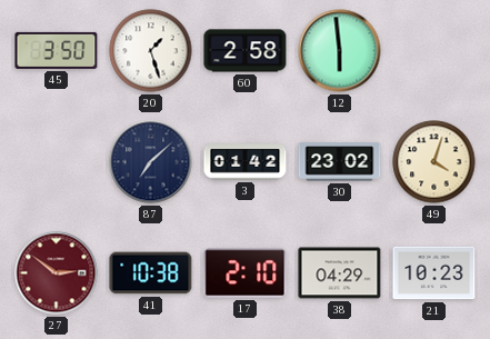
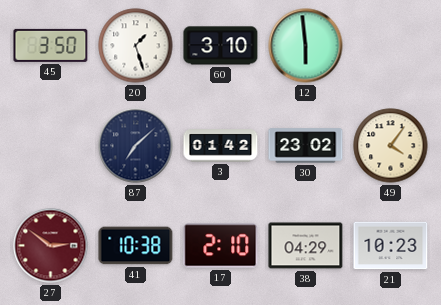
60: 2:58 -> 3:10 (221, 46)
49: 4:03 -> 4:06 (391, 146)
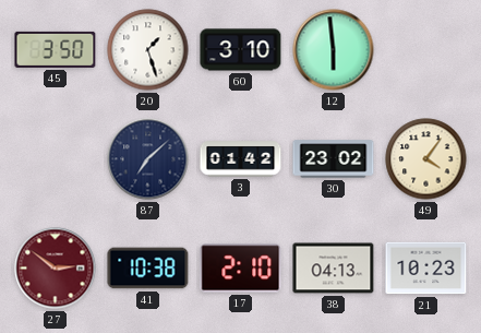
38: 04:29 -> 04:13 (334, 269)
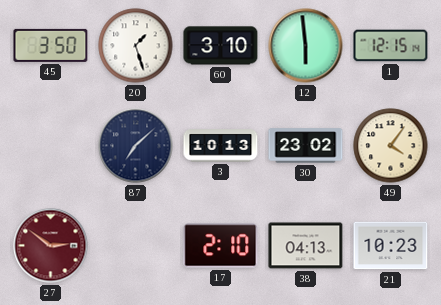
1: none -> 12:15 (391, 46)
3: 01:42 -> 10:13 (221, 146)
41: 10:38 -> none (148, 269)
